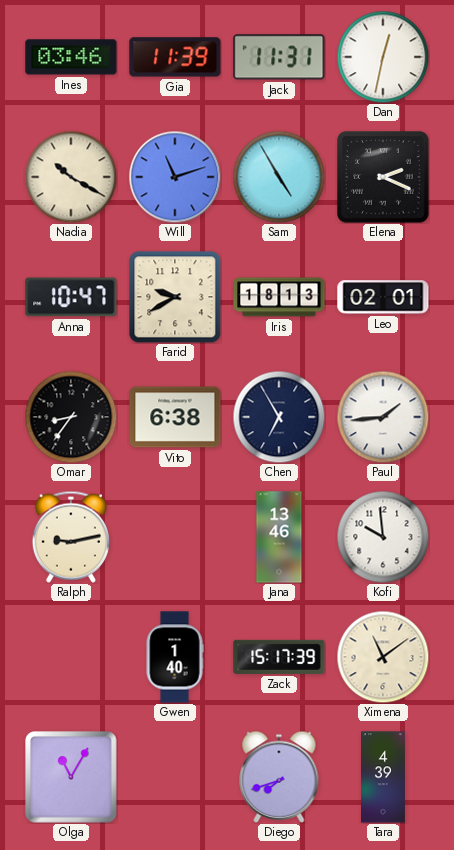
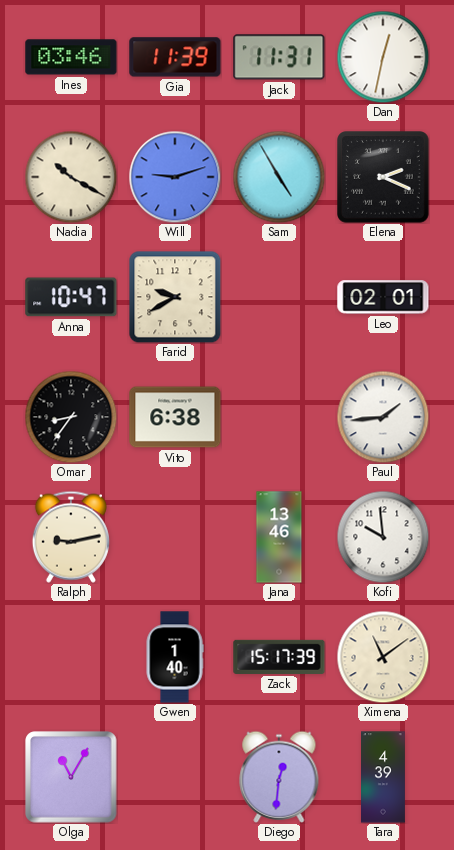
Will: 11:12 -> 9:12 (175, 177)
Iris: 18:13 -> none (279, 297)
Chen: 6:55 -> none (279, 417)
Diego: 7:42 -> 12:31 (279, 777)
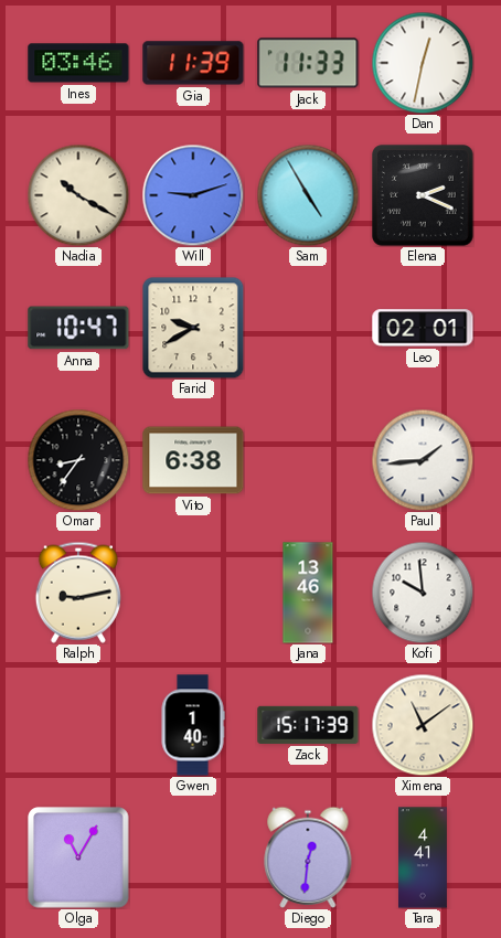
Jack: 11:31 -> 11:33 (308, 63)
Tara: 4:39 -> 4:41 (424, 857)
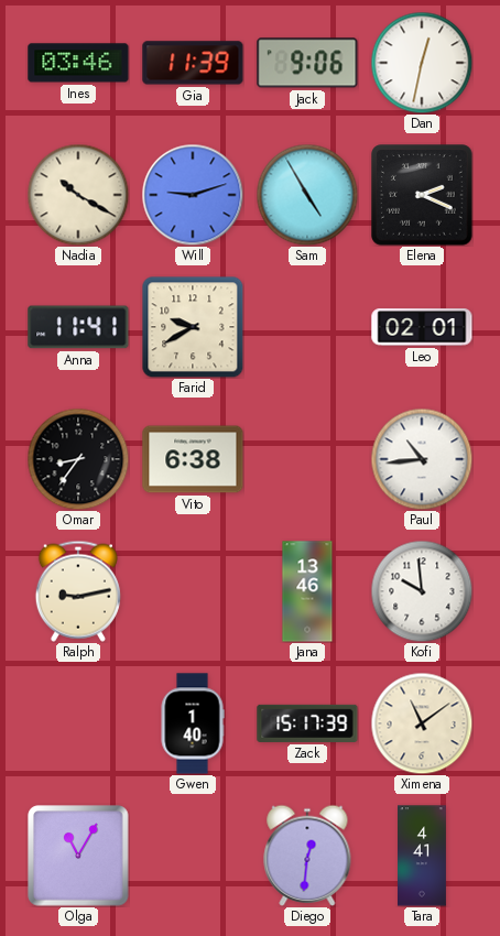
Jack: 11:33 -> 9:06 (307, 63)
Anna: 10:47 -> 11:41 (78, 327)
Paul: 1:44 -> 10:44 (422, 459)
